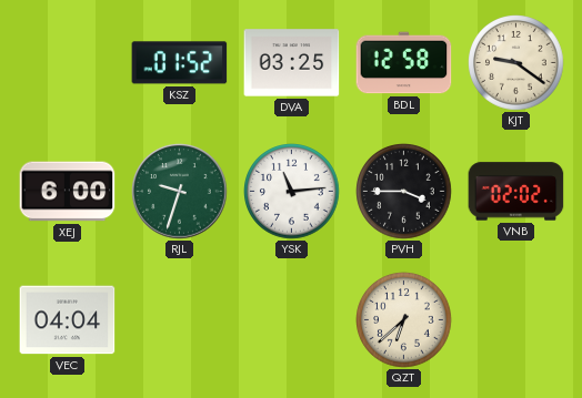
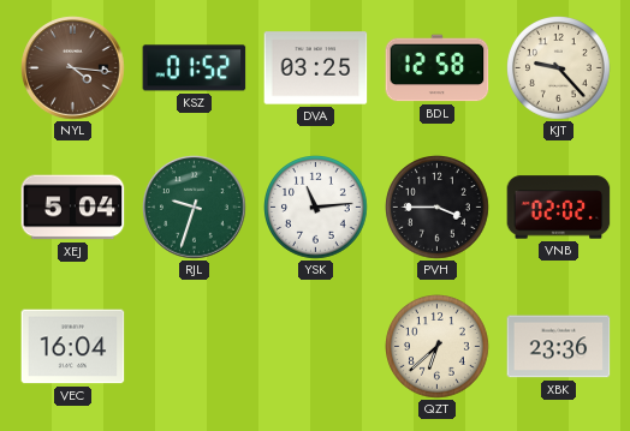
NYL: none -> 4:16 (73, 68)
KJT: 9:21 -> 9:23 (559, 68)
XEJ: 6:00 -> 5:04 (73, 208)
VEC: 04:04 -> 16:04 (73, 347)
XBK: none -> 23:36 (559, 347)
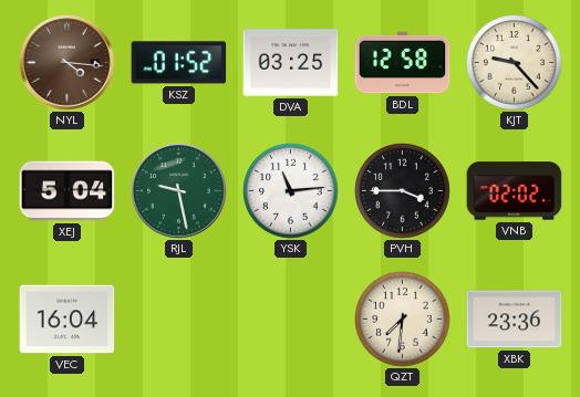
RJL: 9:33 -> 9:28 (179, 191)
QZT: 6:38 -> 7:31 (403, 320)
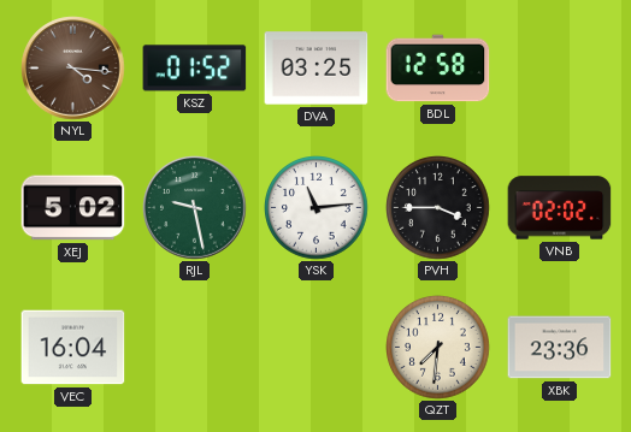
KJT: 9:23 -> none (515, 63)
XEJ: 5:04 -> 5:02 (73, 208)
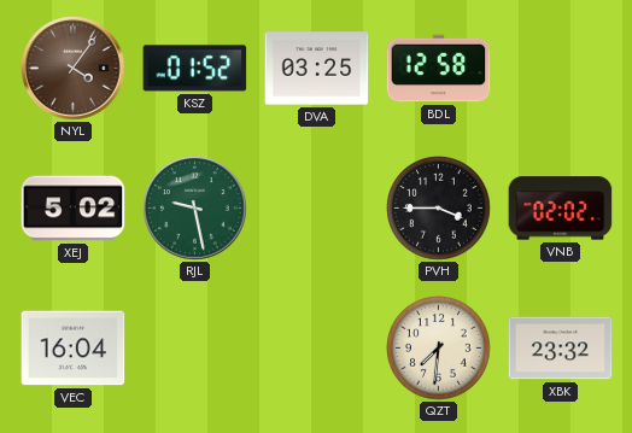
NYL: 4:16 -> 4:06 (74, 69)
YSK: 11:14 -> none (317, 208)
XBK: 23:36 -> 23:32 (561, 349)
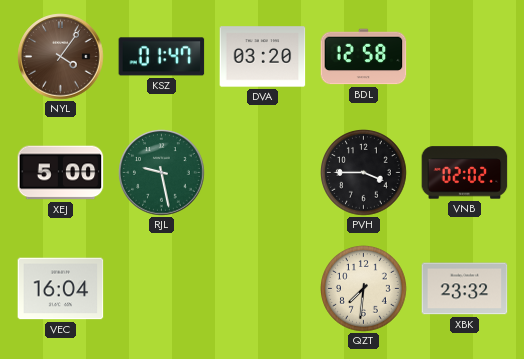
KSZ: 01:52 -> 01:47 (162, 57)
DVA: 03:25 -> 03:20 (263, 57)
XEJ: 5:02 -> 5:00 (61, 173)
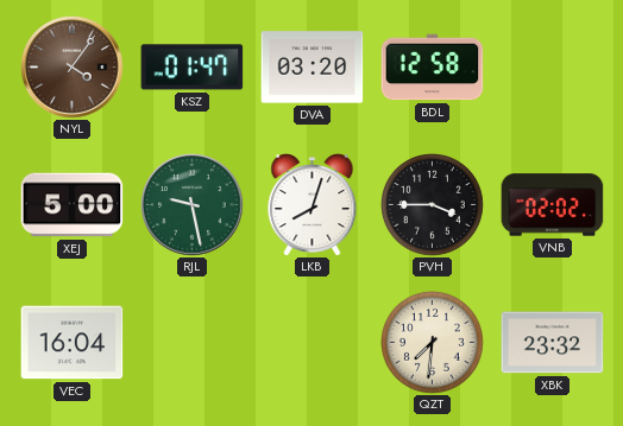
LKB: none -> 8:03 (313, 205)
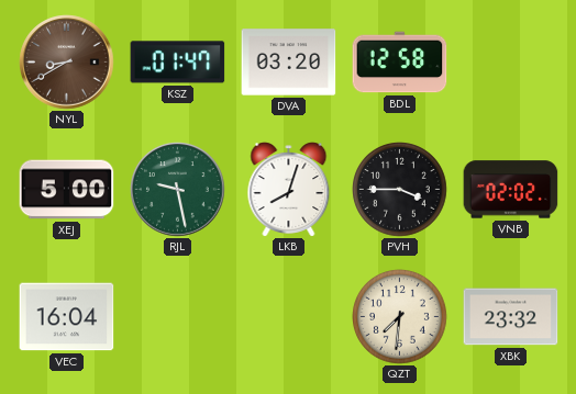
NYL: 4:06 -> 8:40 (67, 63)
